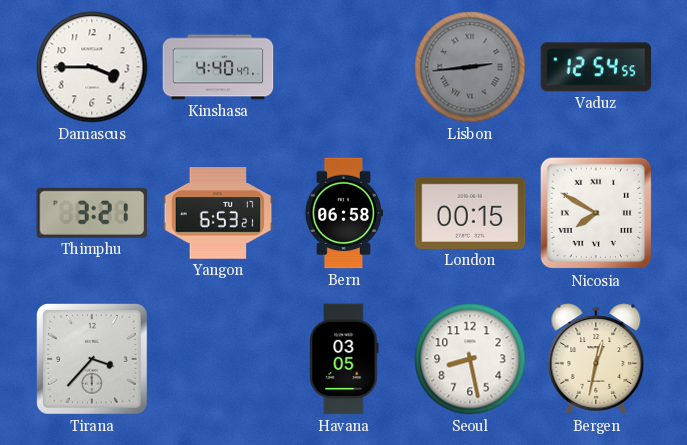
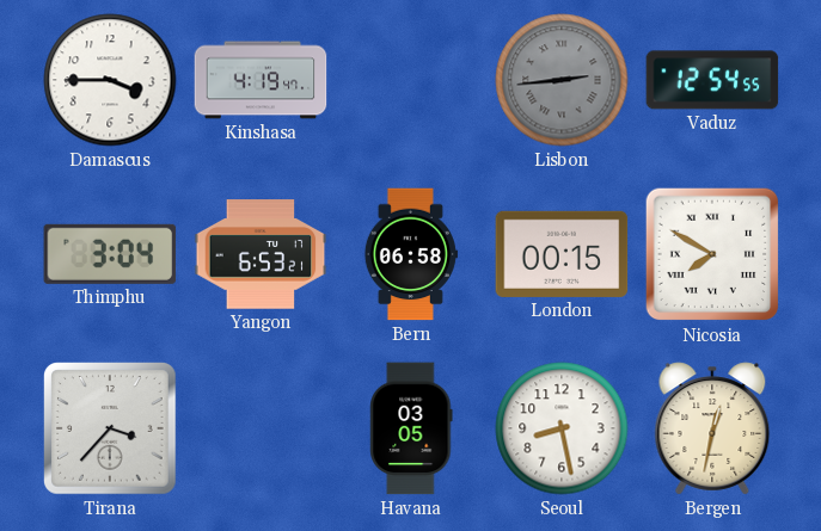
Kinshasa: 4:40 -> 4:19 (261, 80)
Thimphu: 3:21 -> 3:04 (110, 254)
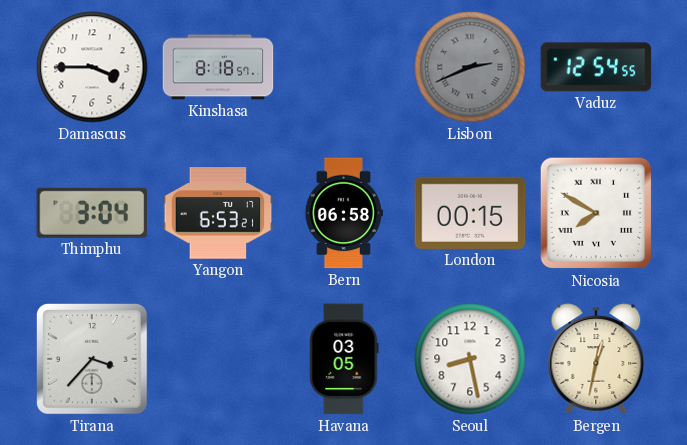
Kinshasa: 4:19 -> 8:18 (218, 67)
Lisbon: 2:44 -> 2:41 (470, 67)
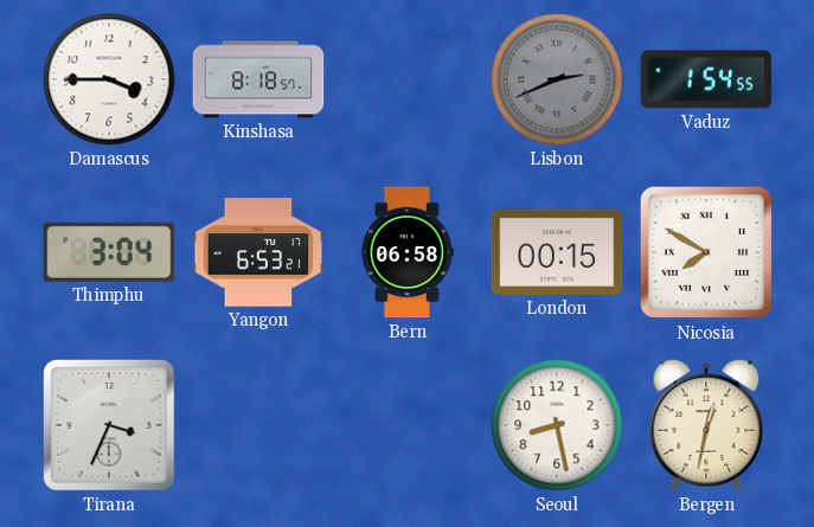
Vaduz: 12:54 -> 1:54 (706, 79)
Tirana: 3:37 -> 3:34 (110, 426)
Havana: 03:05 -> none (344, 359)
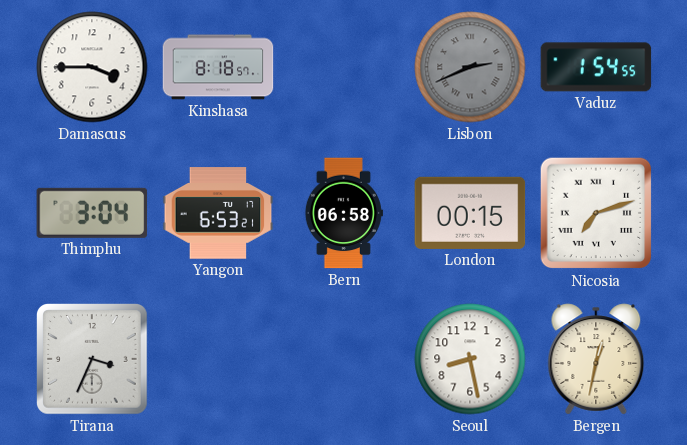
Nicosia: 7:50 -> 7:12 (596, 213)
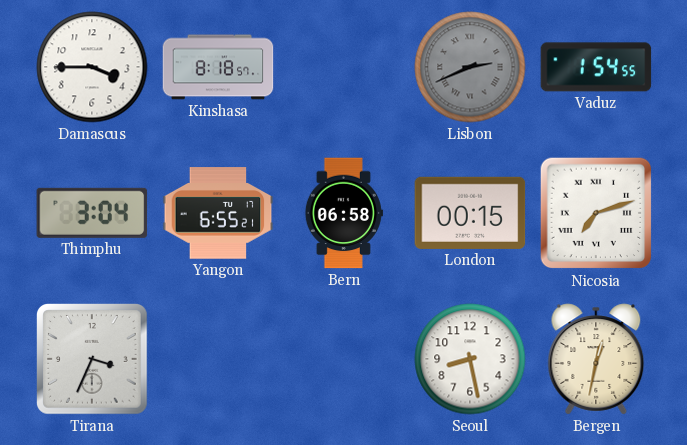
Yangon: 6:53 -> 6:55 (218, 213)
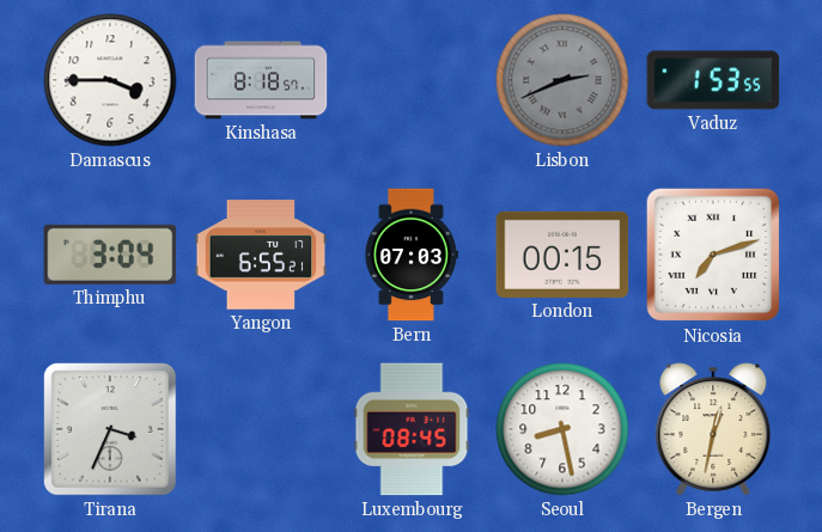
Vaduz: 1:54 -> 1:53 (713, 80)
Bern: 06:58 -> 07:03 (412, 255)
Luxembourg: none -> 08:45 (412, 429)
